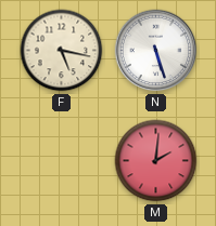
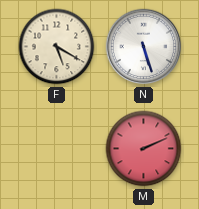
F: 5:17 -> 5:20 (57, 47)
M: 2:01 -> 2:11 (144, 149)
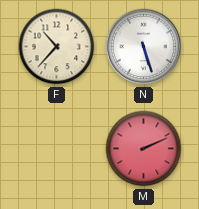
F: 5:20 -> 10:37 (57, 47)
